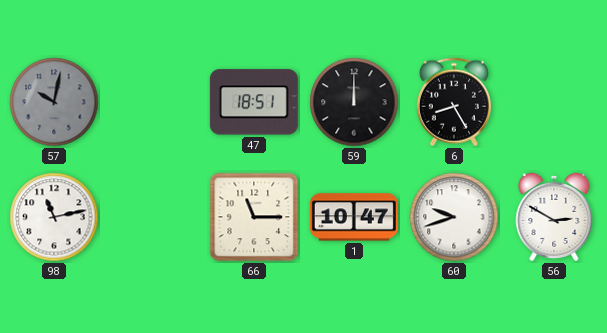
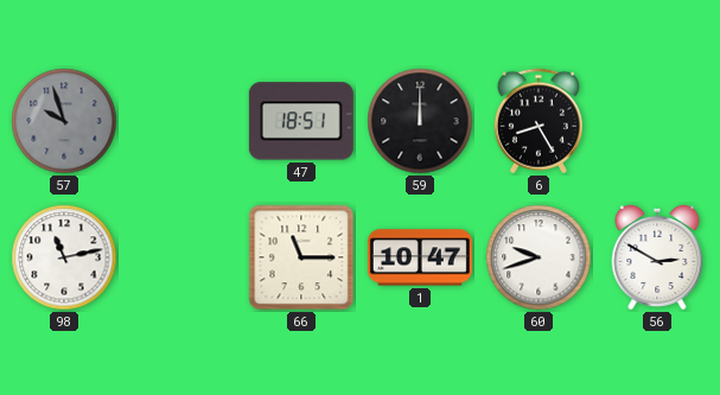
57: 10:02 -> 9:57 (64, 121)
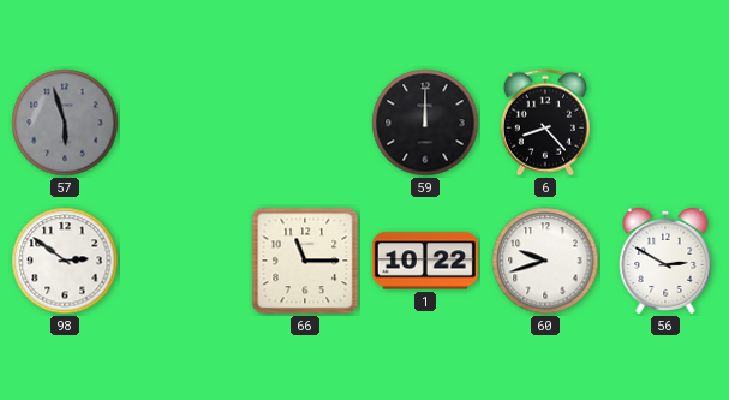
57: 9:57 -> 5:57 (65, 123)
47: 18:51 -> none (301, 121)
6: 8:25 -> 8:23 (545, 123)
98: 11:13 -> 2:51 (65, 261)
1: 10:47 -> 10:22 (425, 261)
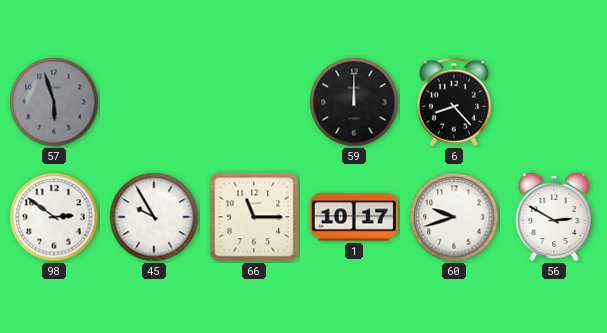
45: none -> 9:55 (154, 217)
1: 10:22 -> 10:17 (354, 217)
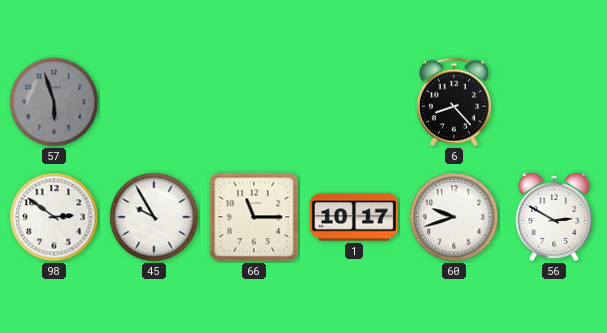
59: 12:00 -> none (354, 102)
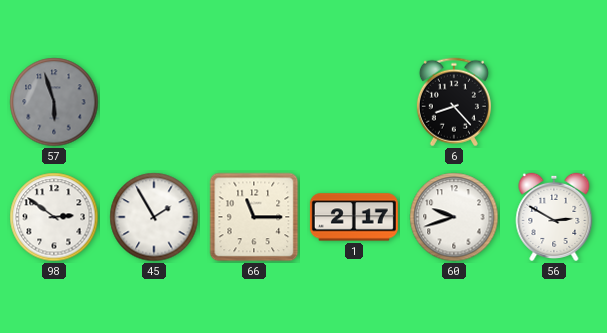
45: 9:55 -> 1:55 (154, 217)
1: 10:17 -> 2:17 (354, 217)
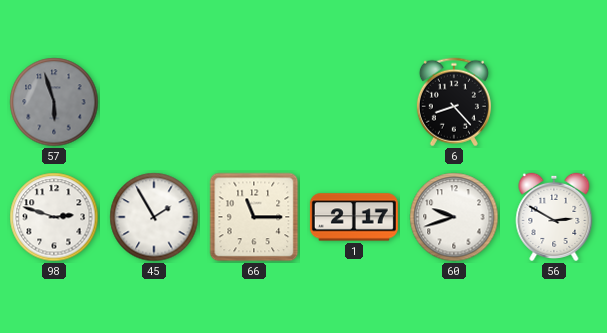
98: 2:51 -> 2:48 (54, 217)
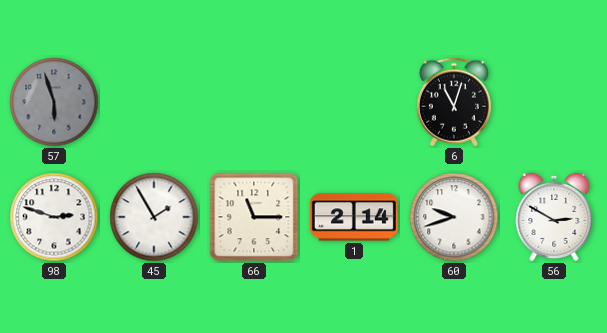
6: 8:23 -> 11:03 (454, 102)
1: 2:17 -> 2:14 (354, 217)
